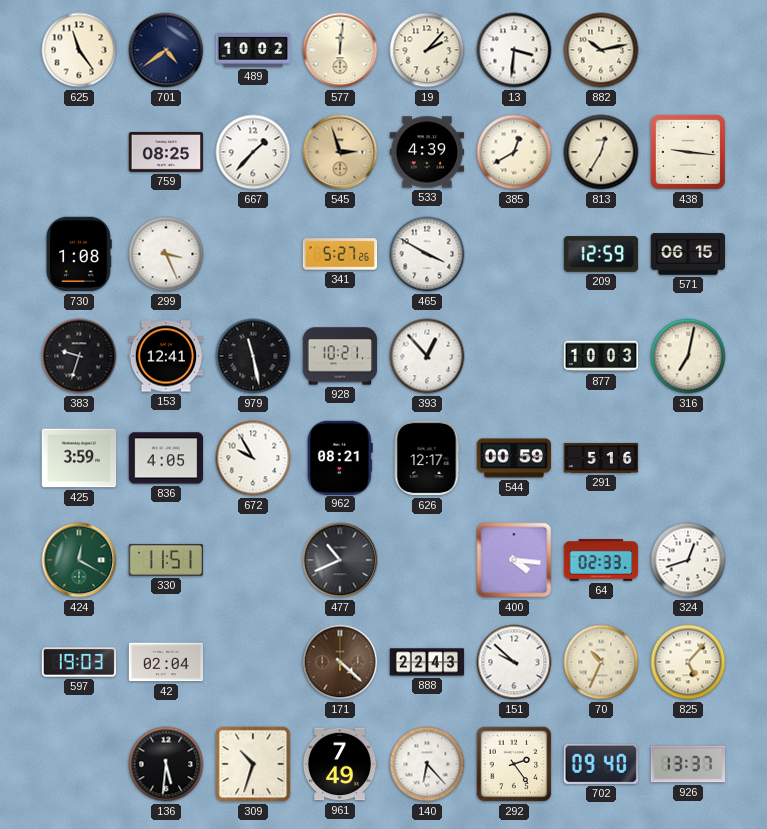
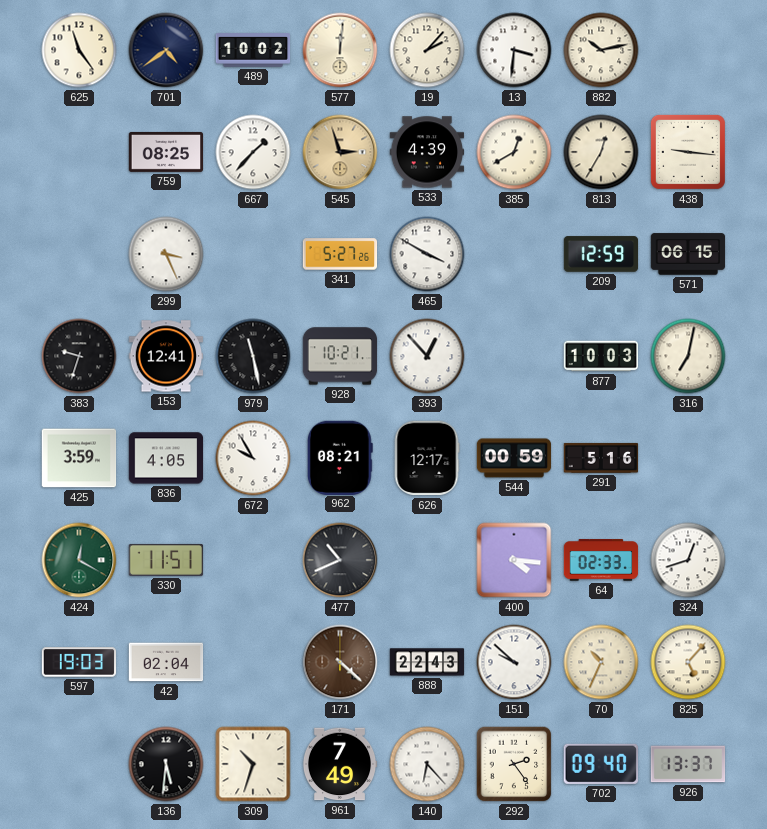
730: 1:08 -> none (79, 254)
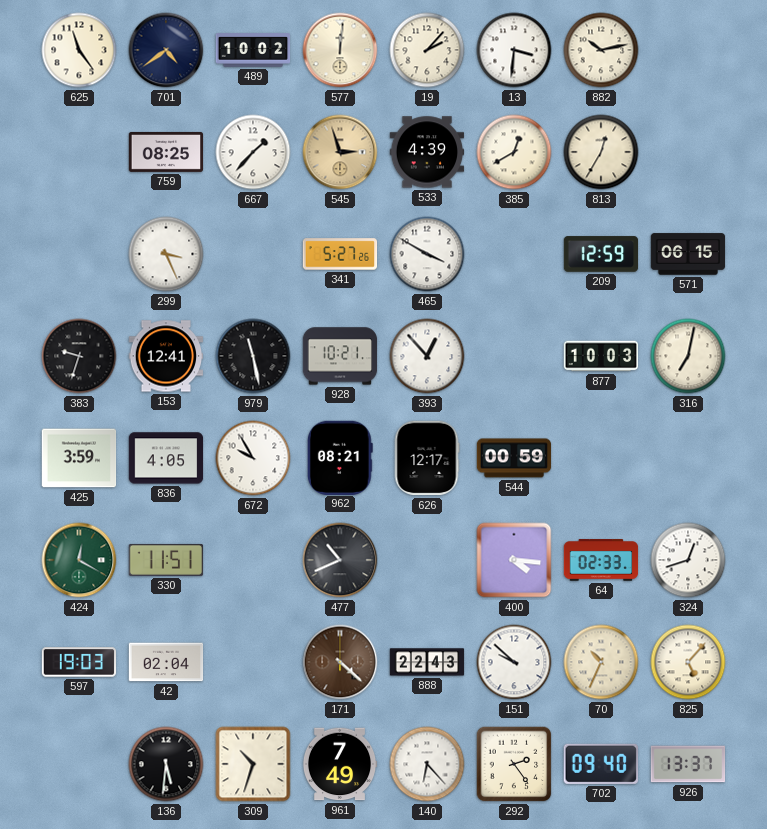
438: 9:16 -> none (688, 152)
291: 5:16 -> none (601, 458)
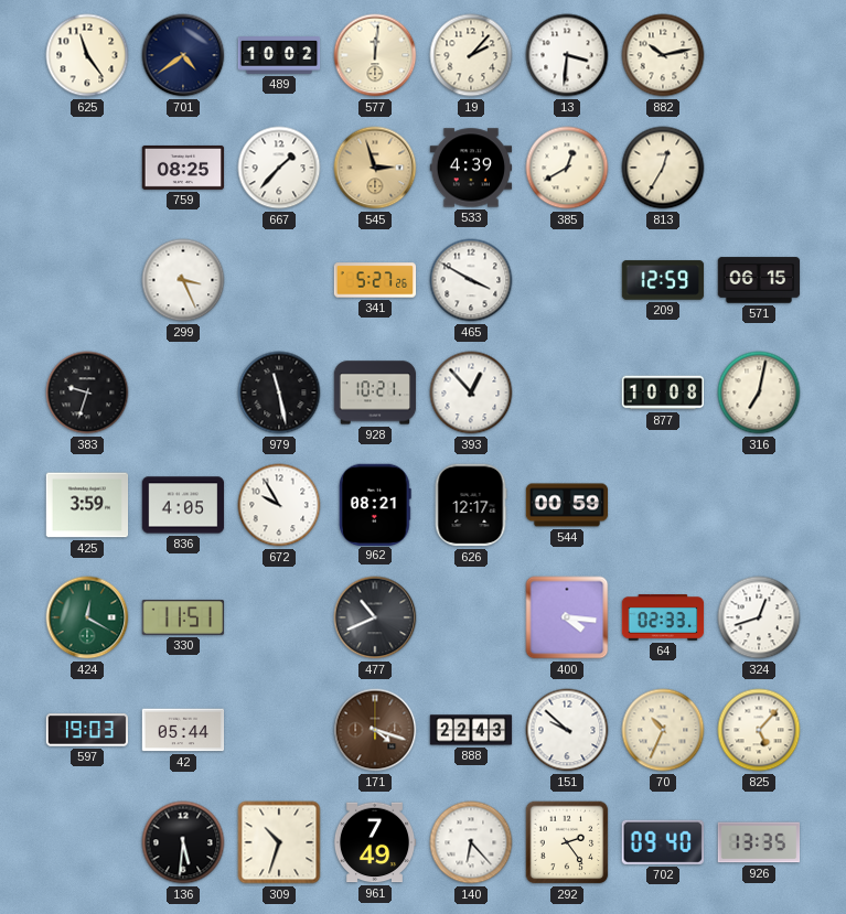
153: 12:41 -> none (166, 356)
877: 10:03 -> 10:08 (663, 393)
42: 02:04 -> 05:44 (183, 730)
171: 4:22 -> 4:18 (375, 730)
926: 13:37 -> 13:35 (759, 842)
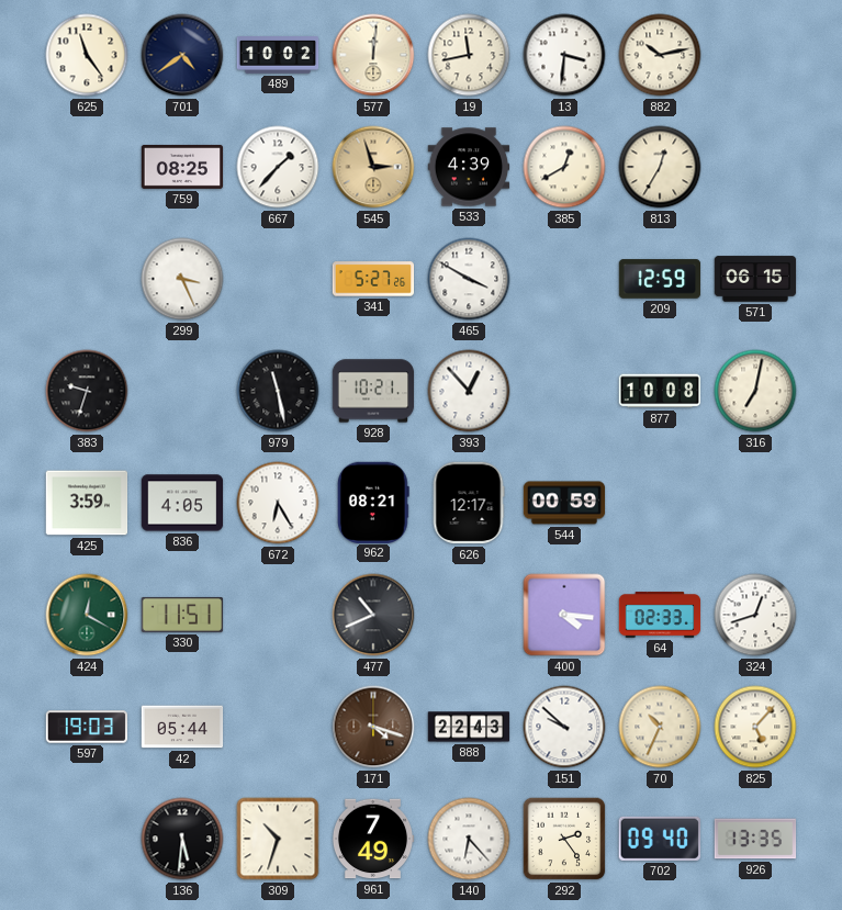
19: 2:07 -> 11:43 (469, 55)
672: 9:55 -> 6:25 (278, 503)
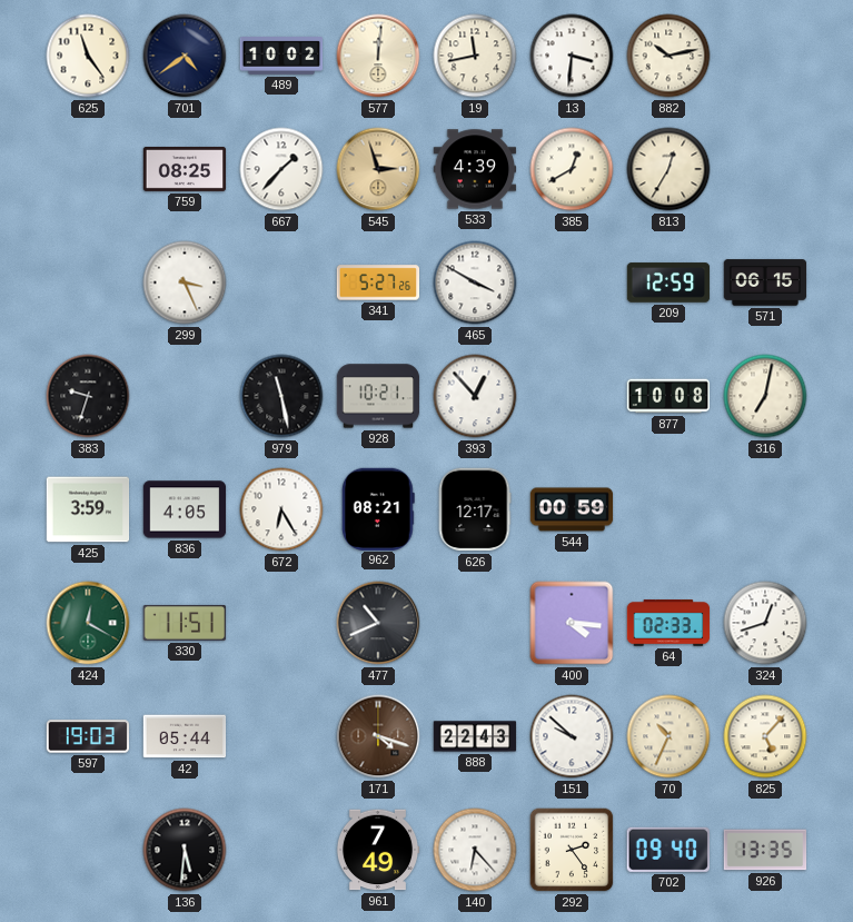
309: 10:33 -> none (278, 839)
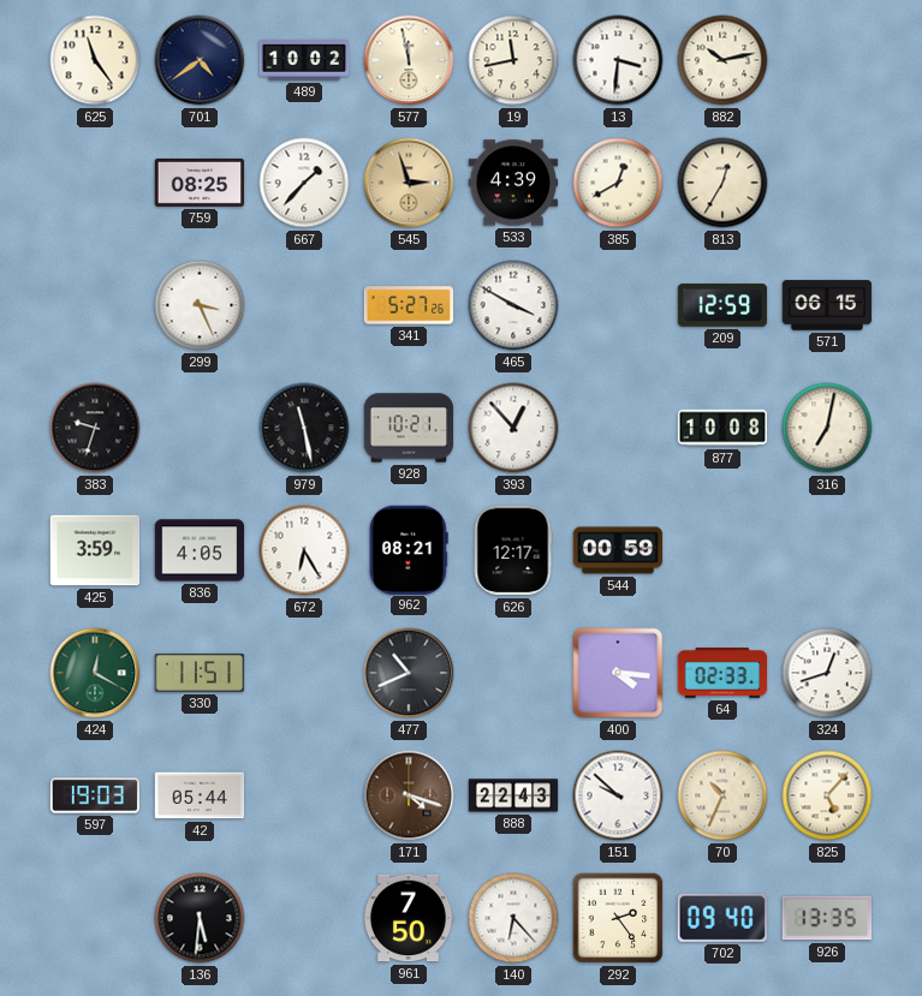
577: 12:01 -> 11:58 (409, 60)
961: 7:49 -> 7:50 (409, 918)
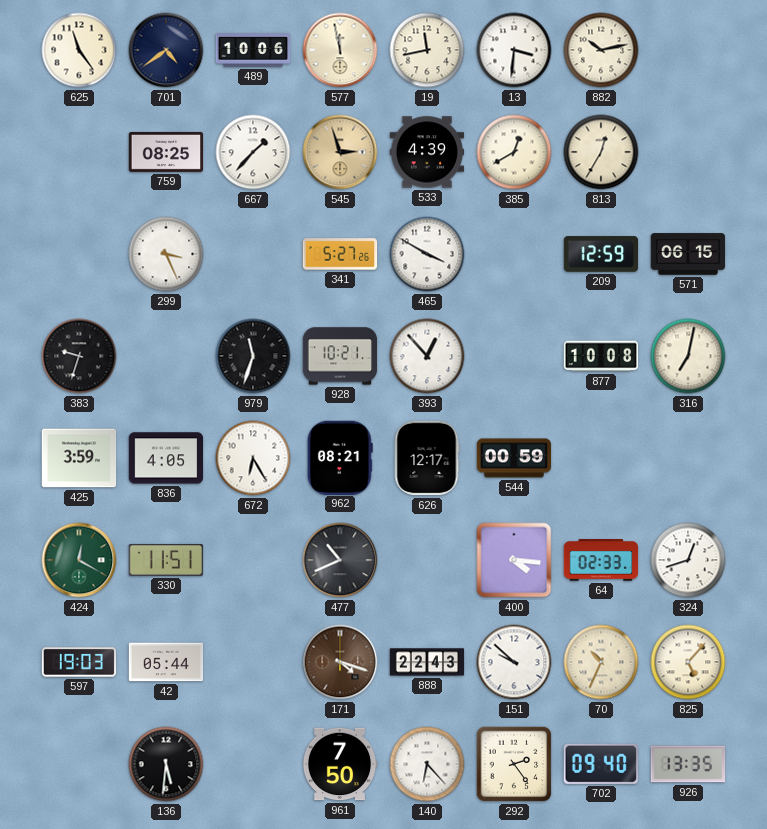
489: 10:02 -> 10:06 (253, 50)
979: 11:28 -> 11:33 (253, 356)
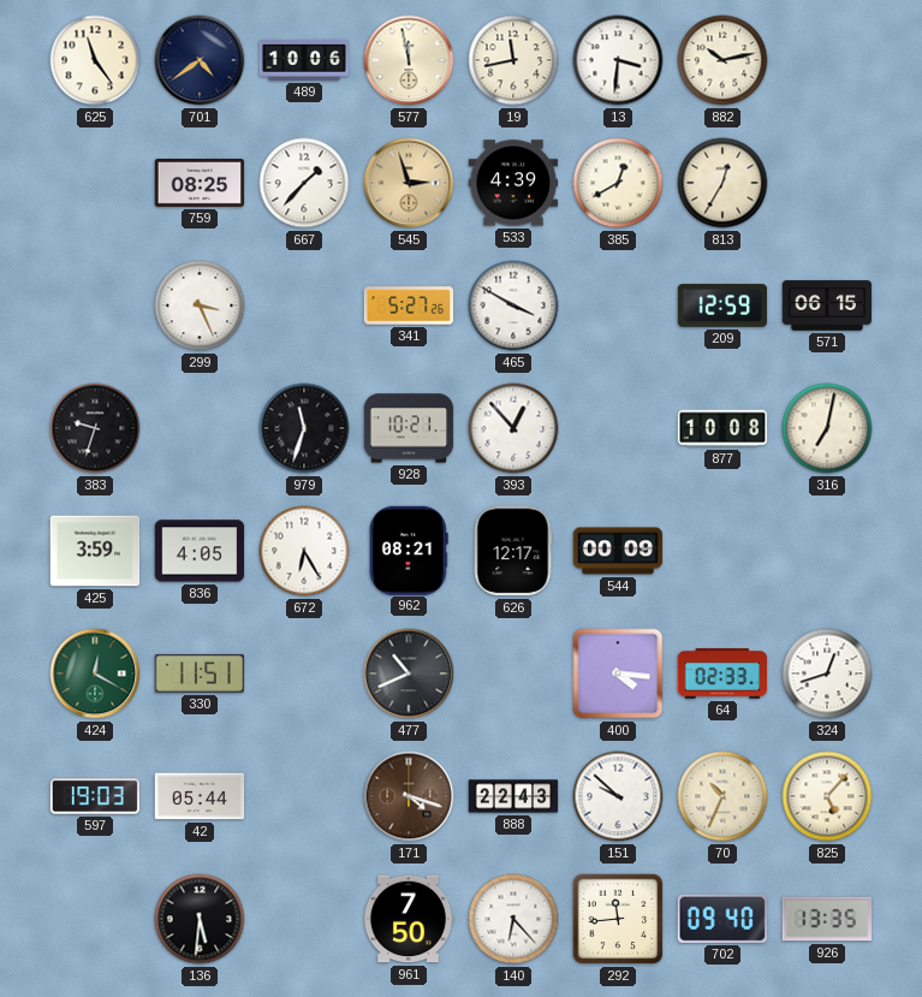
544: 00:59 -> 00:09 (618, 551)
292: 2:24 -> 11:44 (618, 919)
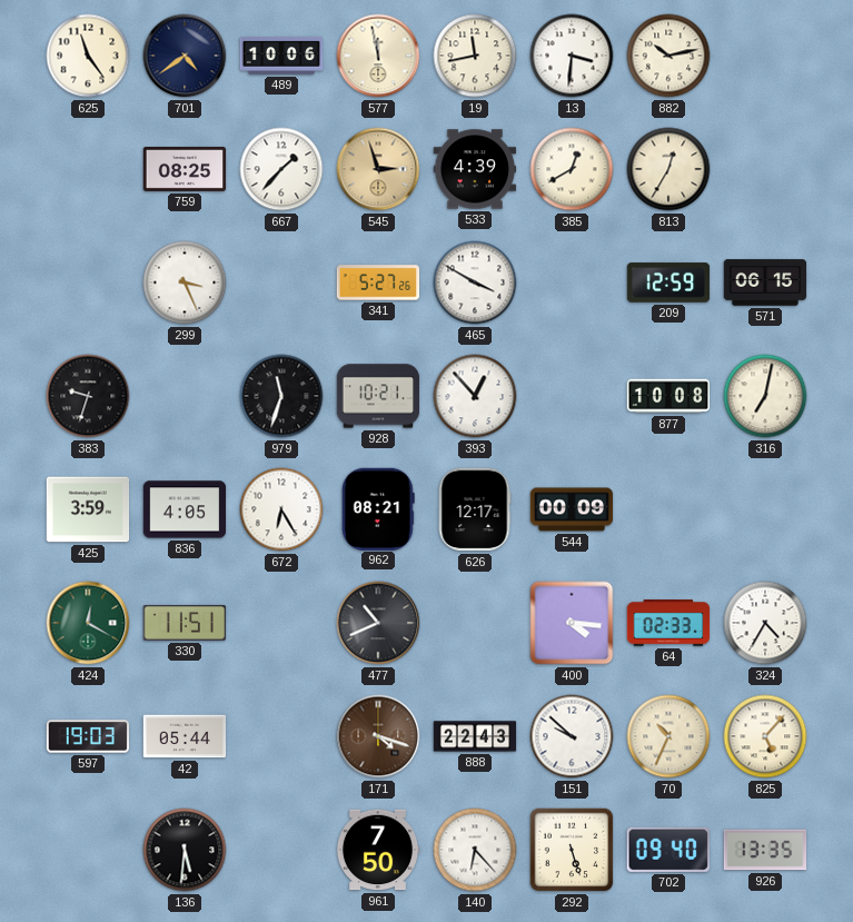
324: 12:42 -> 4:35 (765, 623)
292: 11:44 -> 5:27 (572, 850)
